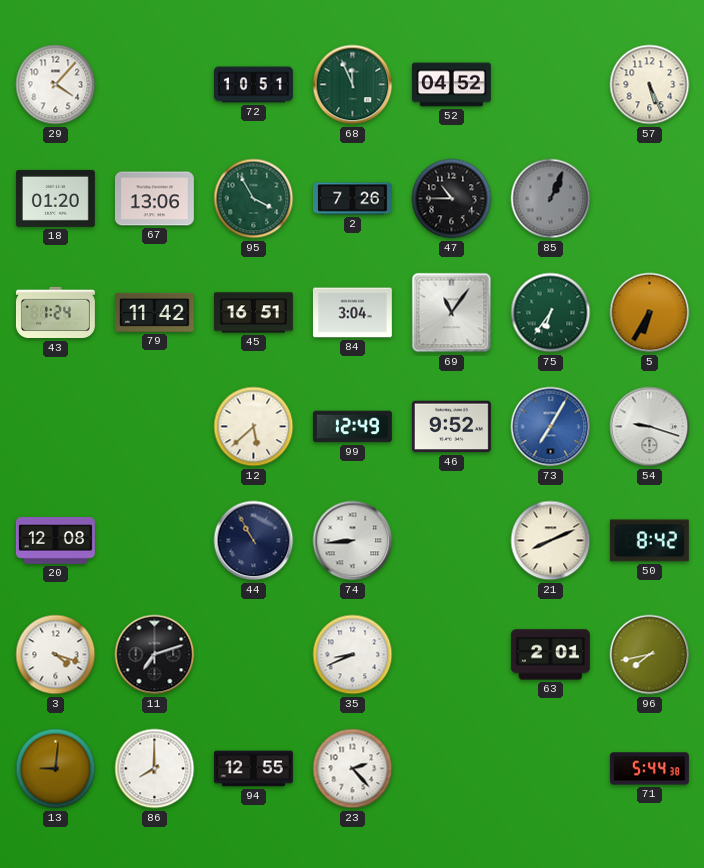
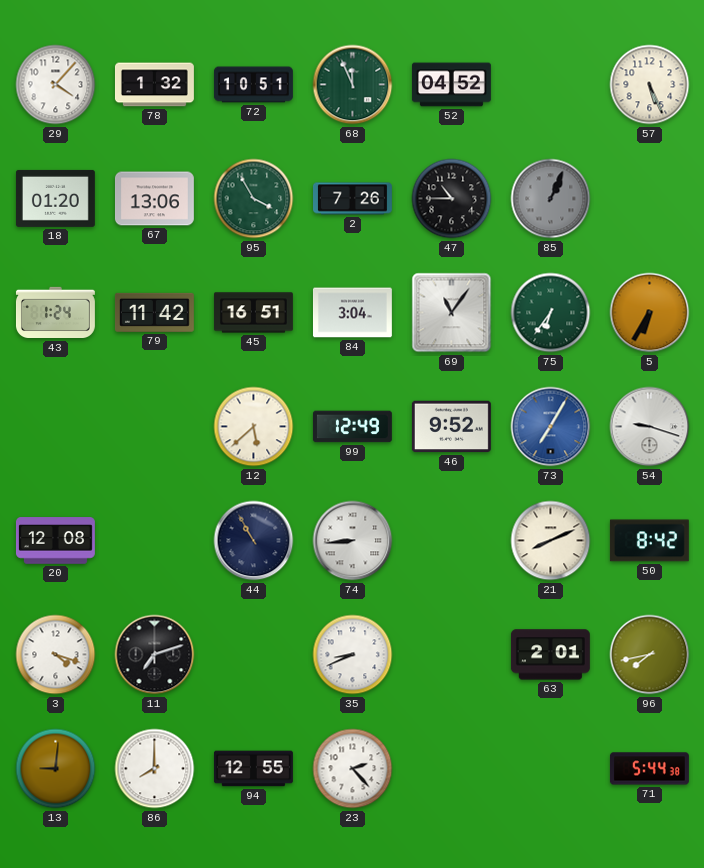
78: none -> 1:32 (154, 85)
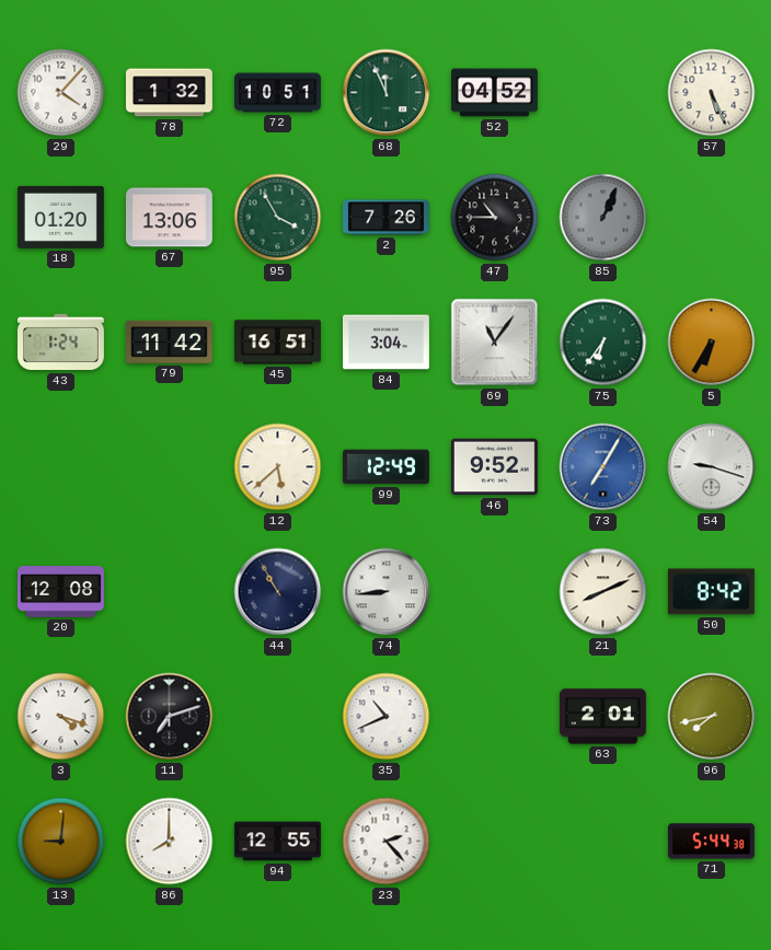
35: 8:41 -> 10:41 (387, 717)
